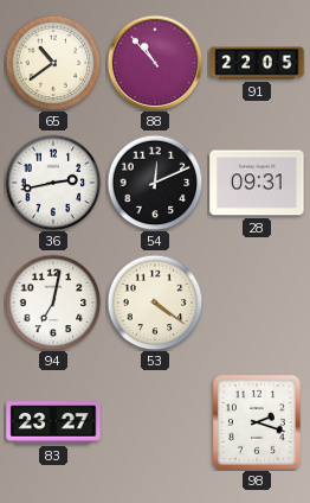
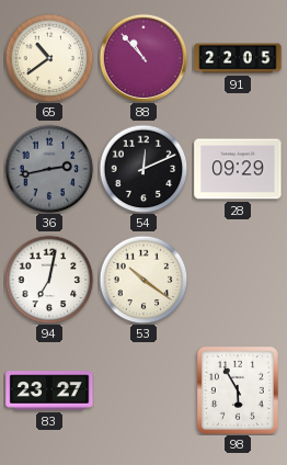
36 dial: white -> grey (49, 169)
28: 09:31 -> 09:29 (238, 169)
53: 4:21 -> 10:21 (143, 280)
98: 2:18 -> 5:55 (238, 390)
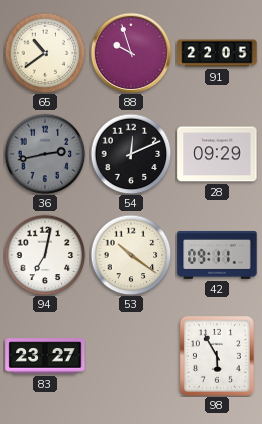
88: 10:53 -> 9:57 (131, 53)
42: none -> 09:11 (217, 255)
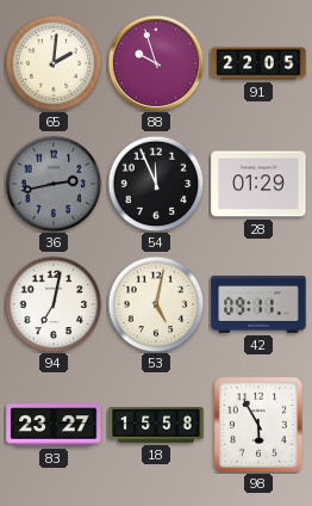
65: 10:39 -> 2:01 (54, 63)
54: 12:11 -> 11:56 (156, 184)
28: 09:29 -> 01:29 (258, 184)
53: 10:21 -> 5:02 (156, 304)
18: none -> 15:58 (156, 426)
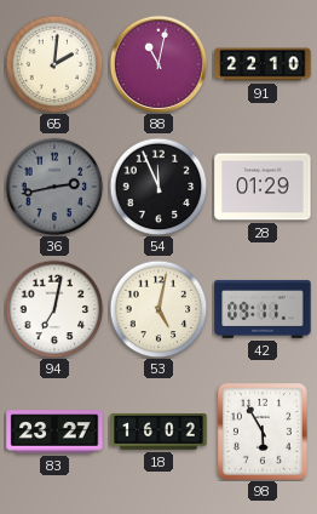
88: 9:57 -> 11:02 (158, 64)
91: 22:05 -> 22:10 (263, 64)
18: 15:58 -> 16:02 (158, 433)
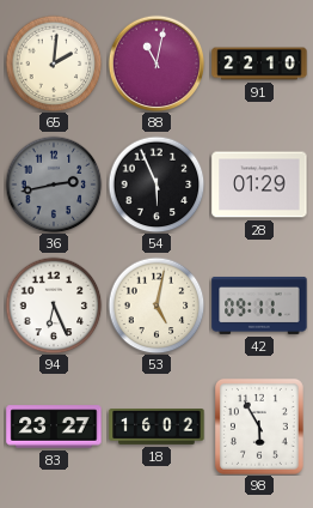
54: 11:56 -> 5:56 (156, 185)
94: 7:02 -> 6:26 (54, 306)
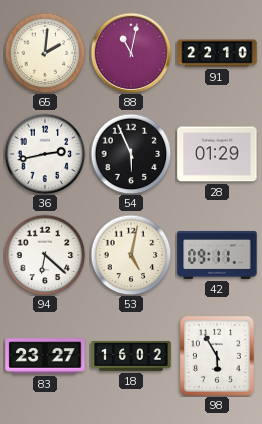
36 dial: grey -> white (45, 154)
94: 6:26 -> 6:22 (45, 255)
